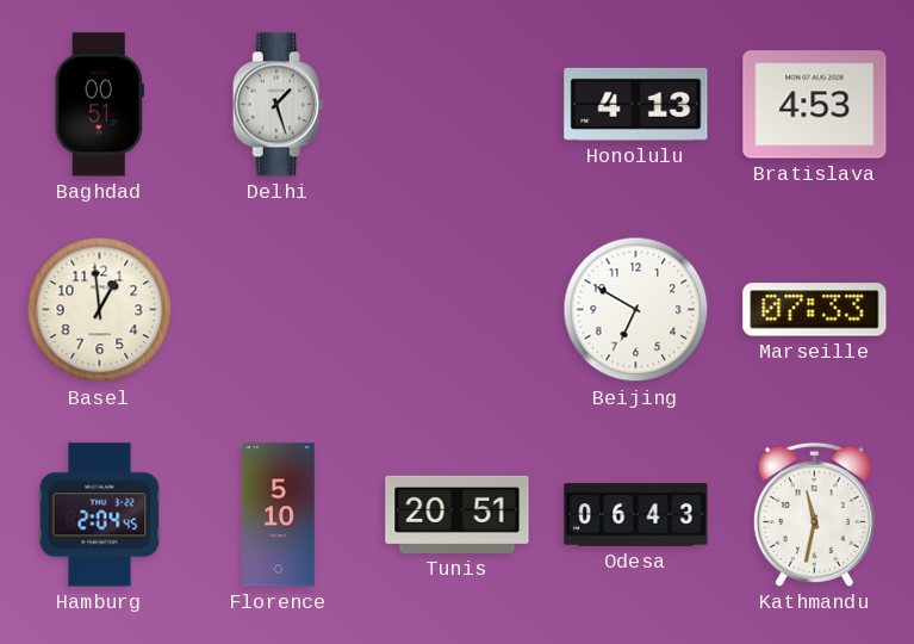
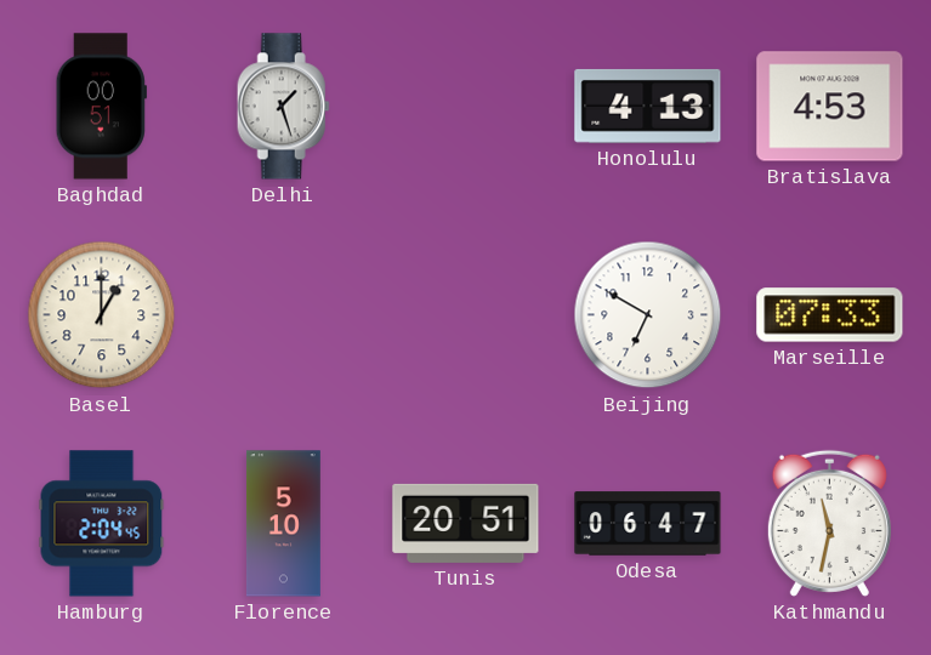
Basel: 12:59 -> 1:00 (102, 315)
Odesa: 06:43 -> 06:47 (648, 524)
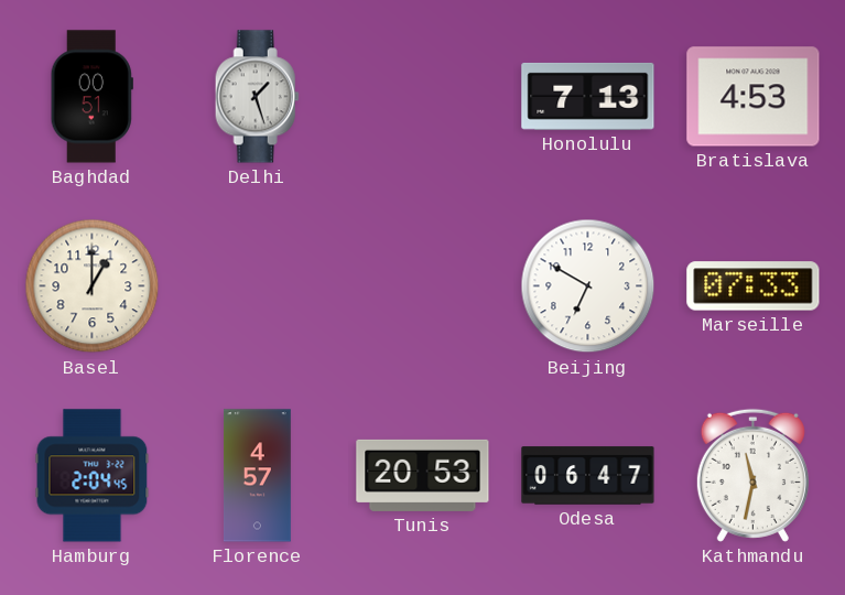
Honolulu: 4:13 -> 7:13 (588, 96)
Florence: 5:10 -> 4:57 (258, 476)
Tunis: 20:51 -> 20:53 (423, 475)
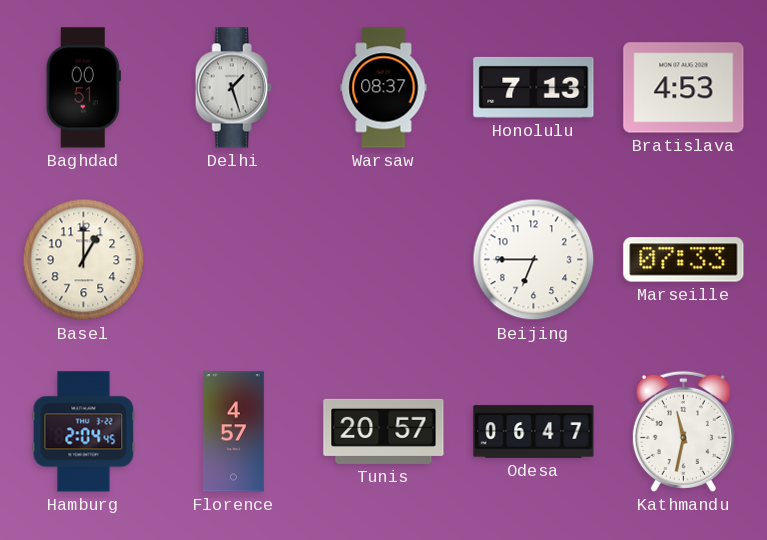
Warsaw: none -> 08:37 (384, 88)
Beijing: 6:50 -> 6:45 (534, 260)
Tunis: 20:53 -> 20:57 (384, 431)
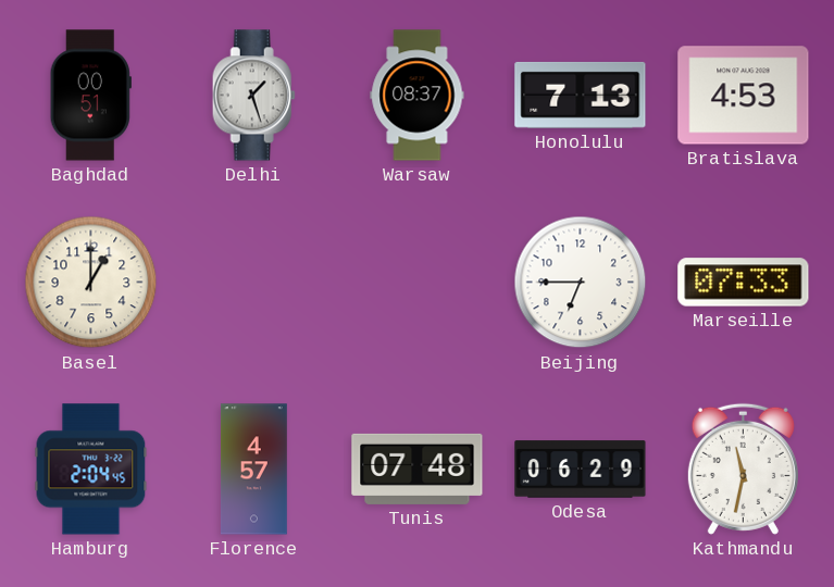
Tunis: 20:57 -> 07:48 (418, 469)
Odesa: 06:47 -> 06:29 (581, 470)
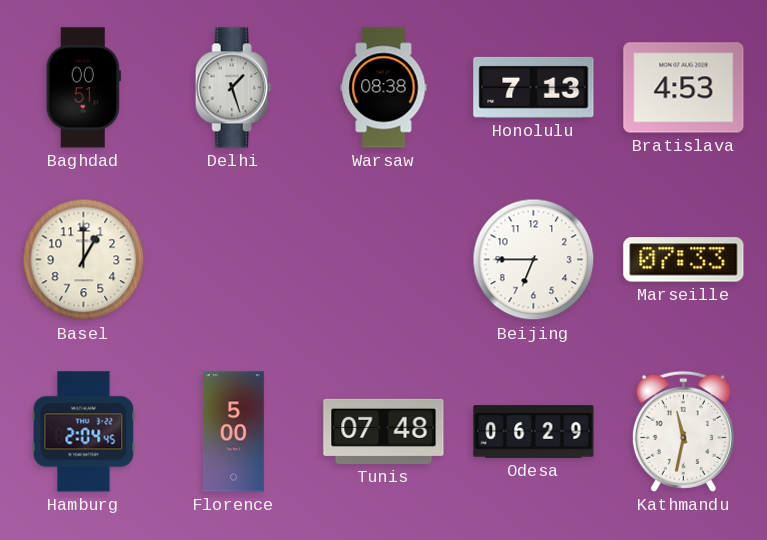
Warsaw: 08:37 -> 08:38 (384, 88)
Florence: 4:57 -> 5:00 (234, 432)
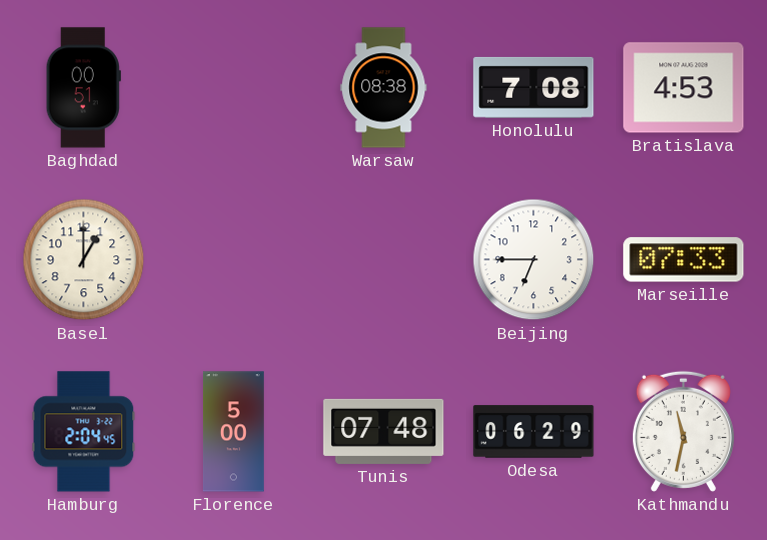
Delhi: 1:27 -> none (233, 88)
Honolulu: 7:13 -> 7:08 (534, 87)
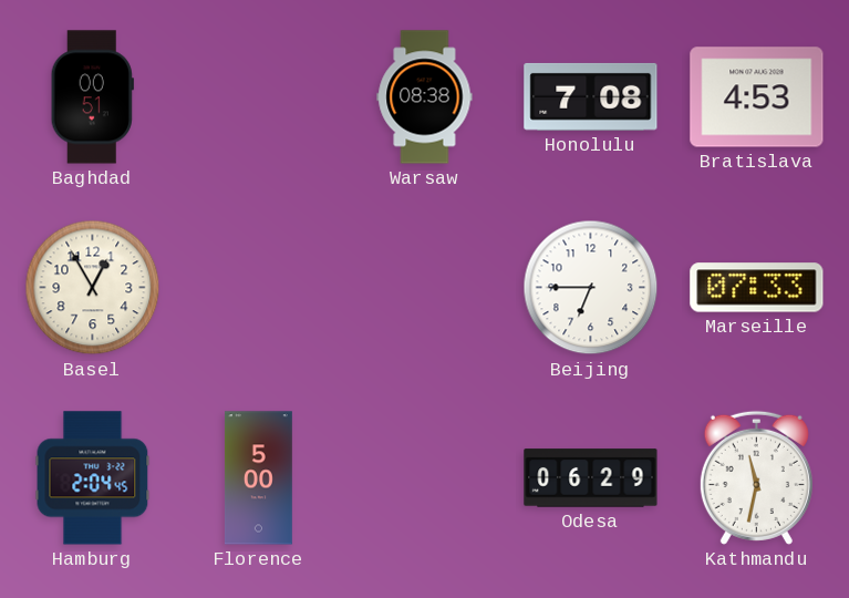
Basel: 1:00 -> 12:55 (93, 288)
Tunis: 07:48 -> none (384, 431)
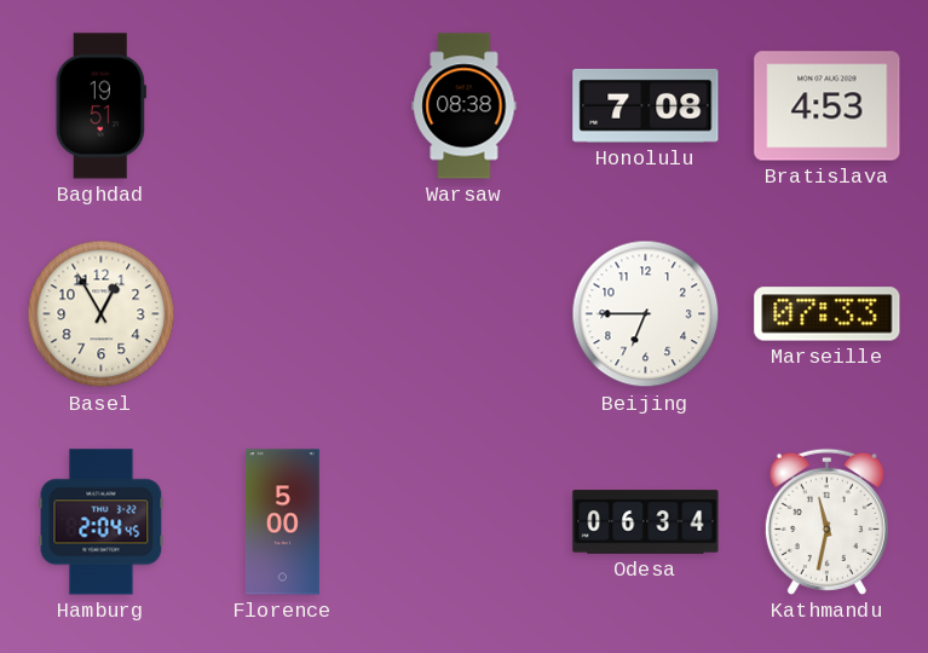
Baghdad: 00:51 -> 19:51 (100, 106)
Odesa: 06:29 -> 06:34 (646, 522)
